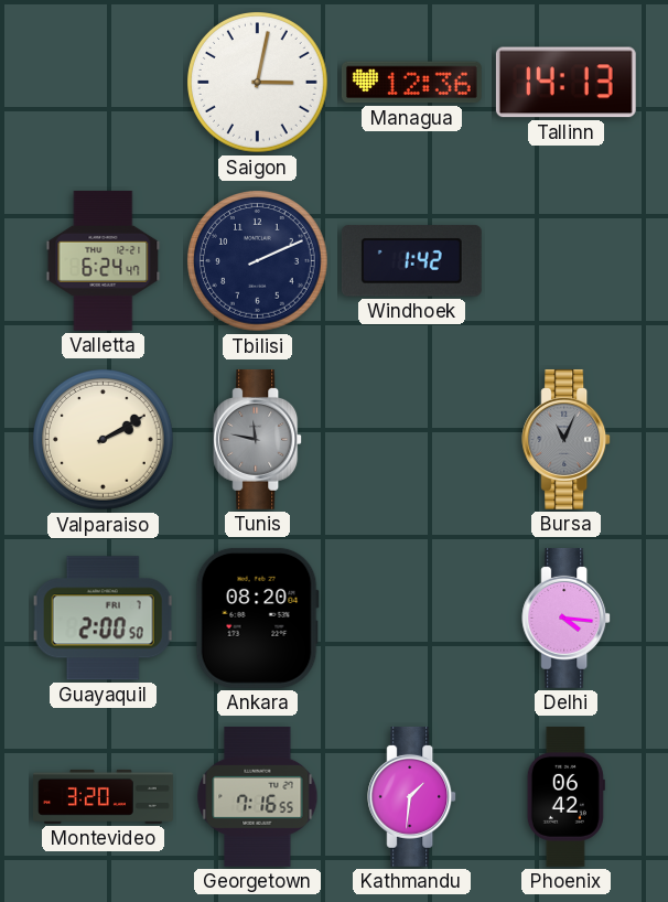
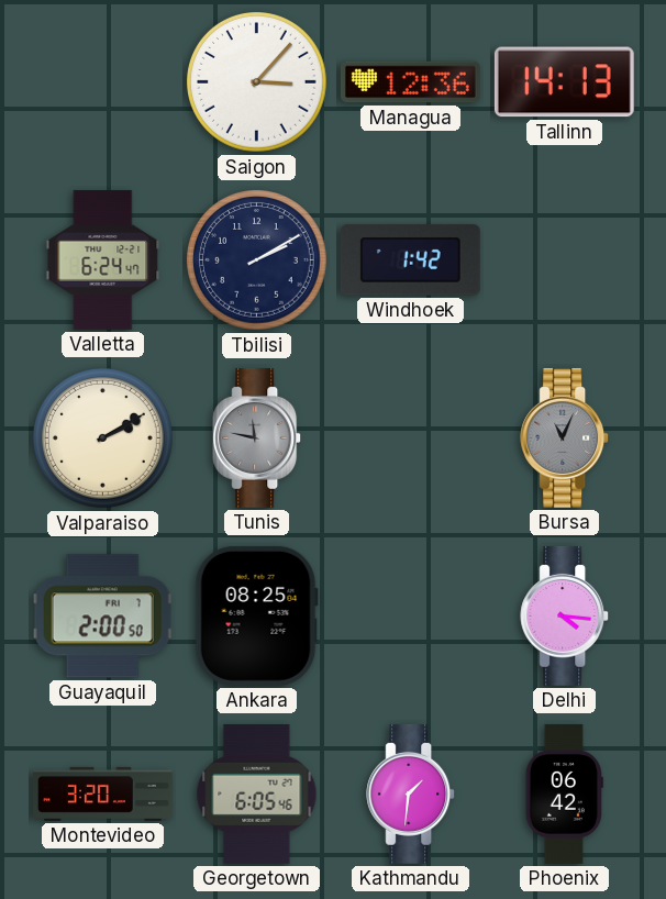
Saigon: 3:02 -> 3:07 (257, 82)
Tbilisi: 2:11 -> 2:10 (257, 260)
Ankara: 08:20 -> 08:25 (256, 615)
Georgetown: 7:16 -> 6:05 (257, 793)
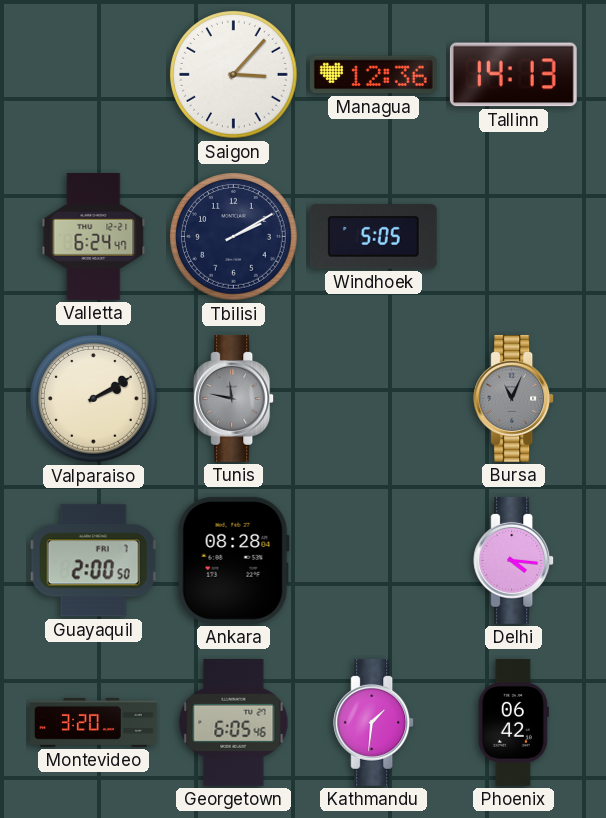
Windhoek: 1:42 -> 5:05 (373, 237)
Ankara: 08:25 -> 08:28 (233, 560)
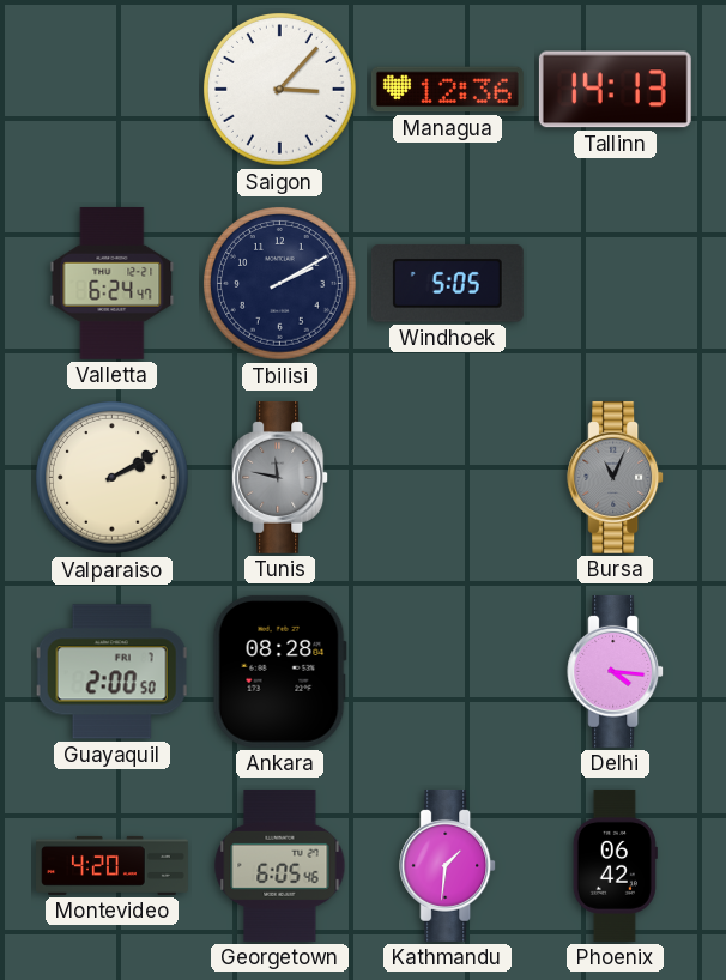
Montevideo: 3:20 -> 4:20 (113, 865)
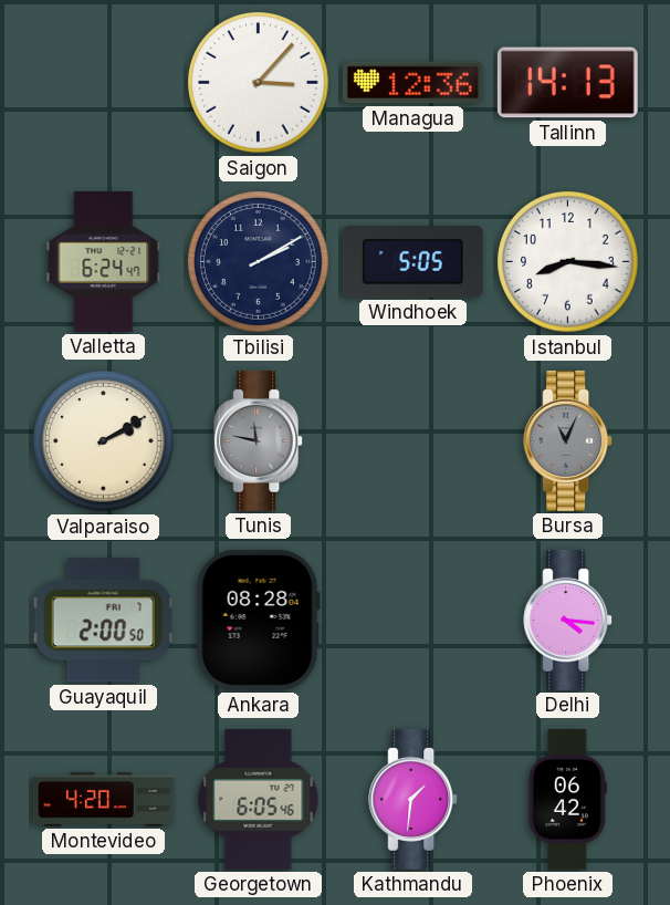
Istanbul: none -> 8:16 (568, 262)
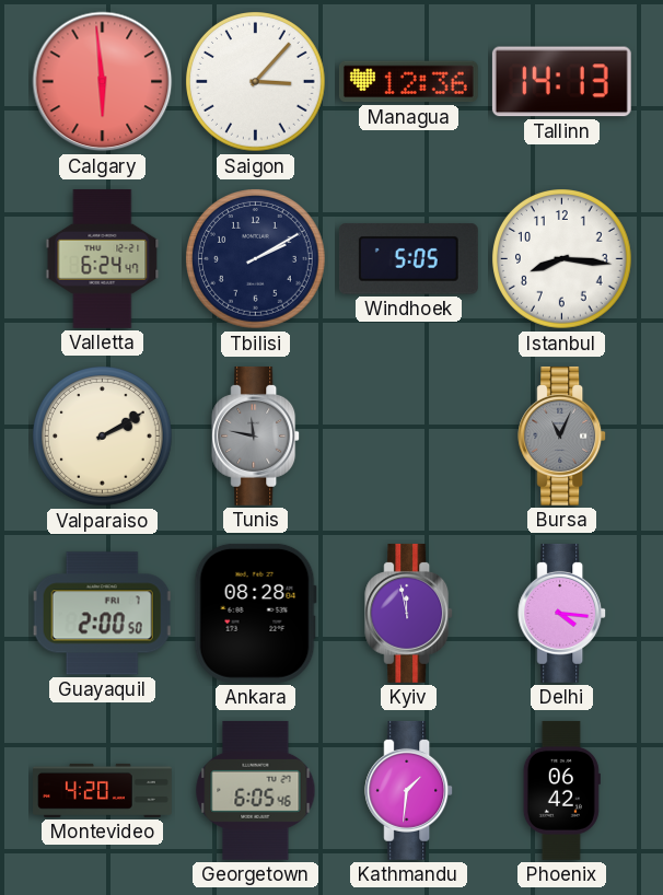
Calgary: none -> 5:59 (103, 82)
Kyiv: none -> 11:58 (409, 613)
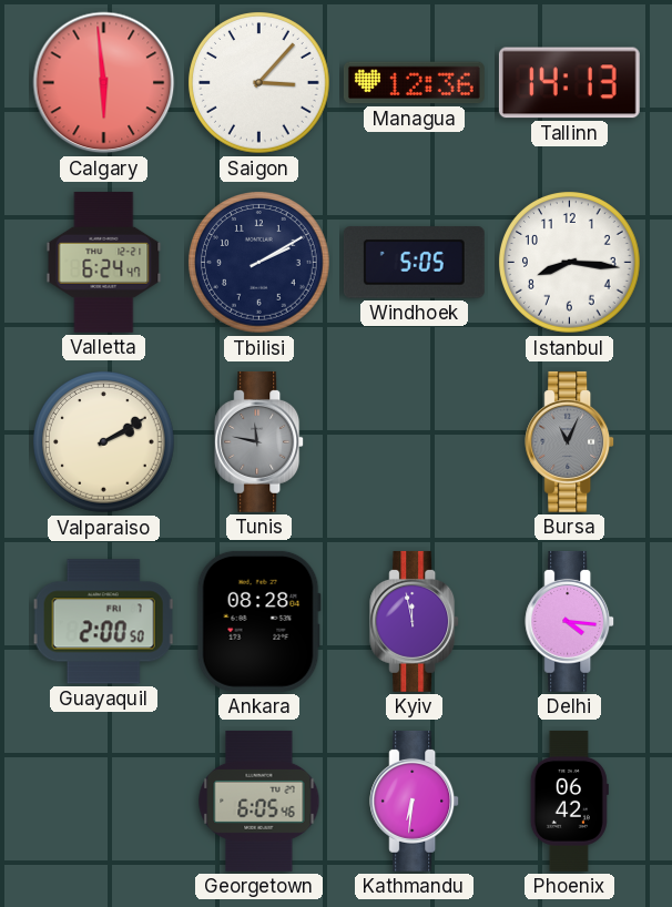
Montevideo: 4:20 -> none (103, 790)
Kathmandu: 1:31 -> 6:31 (415, 801)
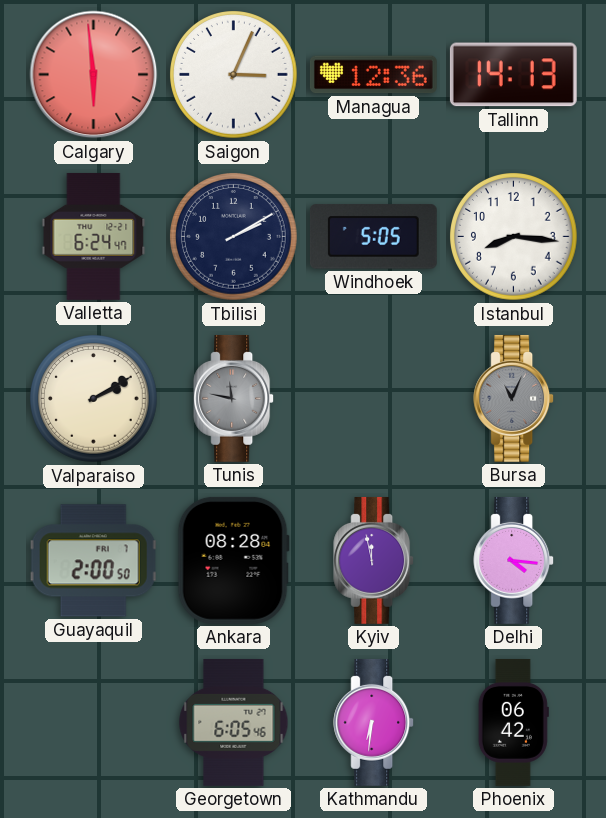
Saigon: 3:07 -> 3:04 (234, 75)
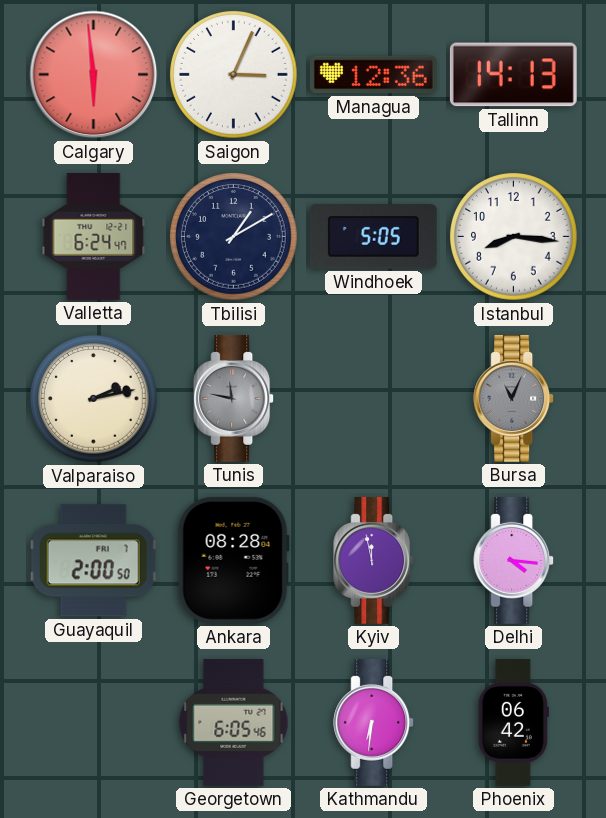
Tbilisi: 2:10 -> 1:10 (234, 237)
Valparaiso: 2:10 -> 2:13 (94, 399)
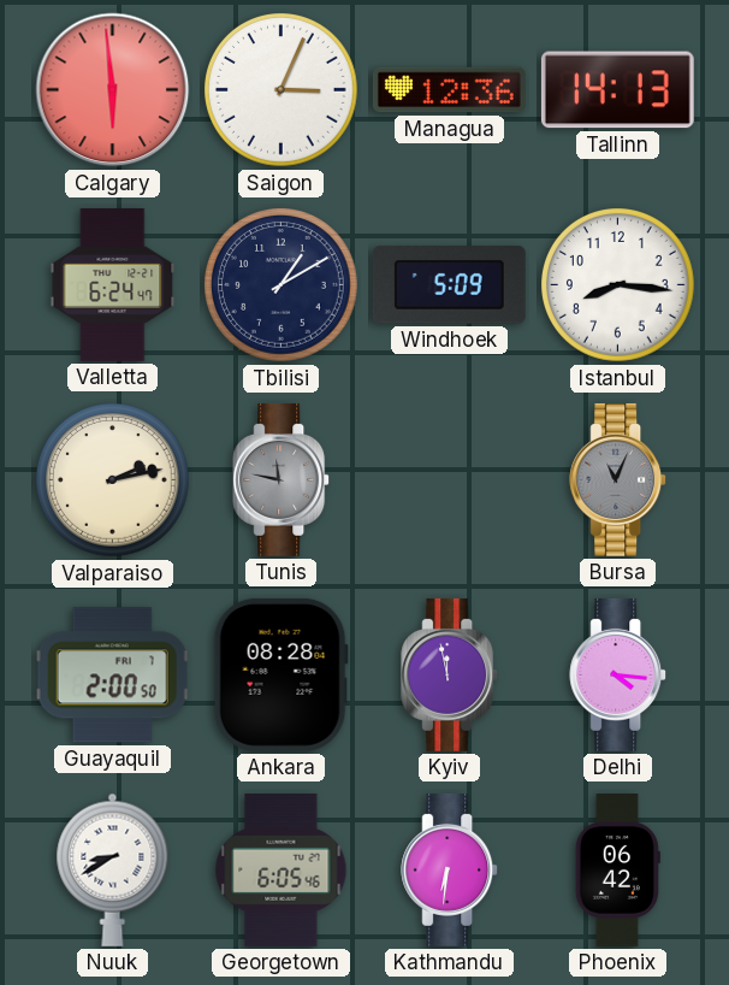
Windhoek: 5:05 -> 5:09 (449, 285)
Nuuk: none -> 8:40 (113, 869)
